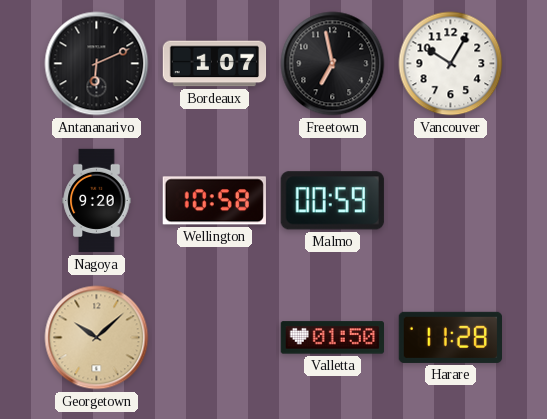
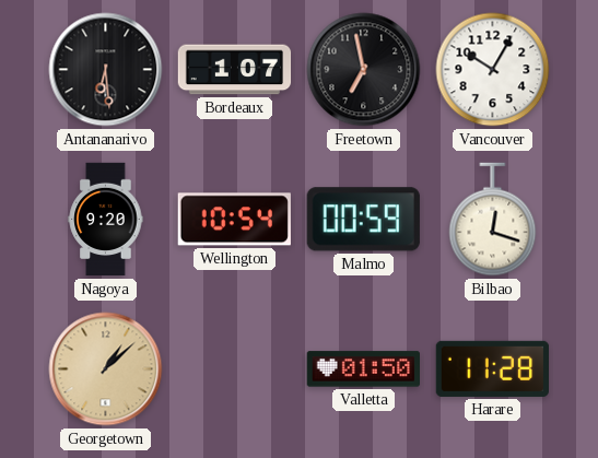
Antananarivo: 6:11 -> 6:29 (106, 70)
Wellington: 10:58 -> 10:54 (234, 220)
Bilbao: none -> 12:18 (493, 220)
Georgetown: 10:08 -> 1:08 (106, 369)
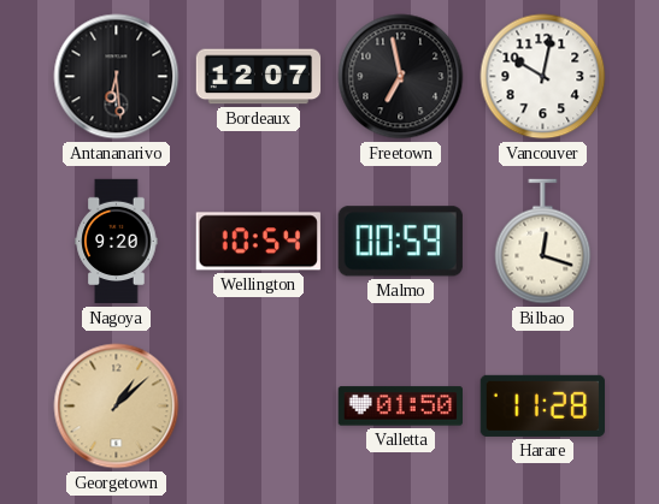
Bordeaux: 1:07 -> 12:07 (259, 77)
Vancouver: 10:05 -> 10:02 (543, 77)
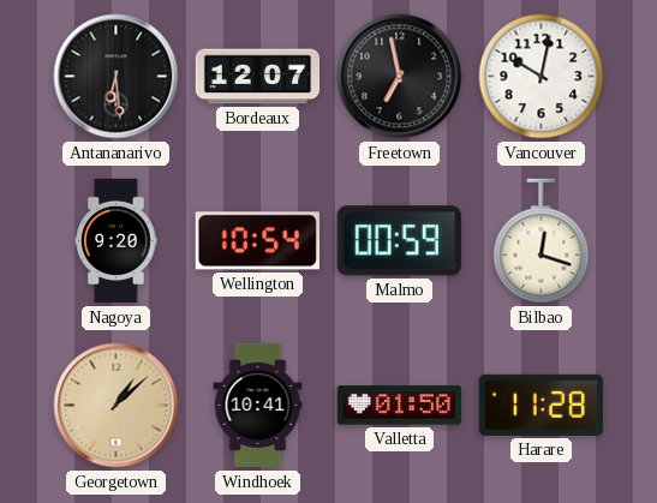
Windhoek: none -> 10:41 (258, 406)
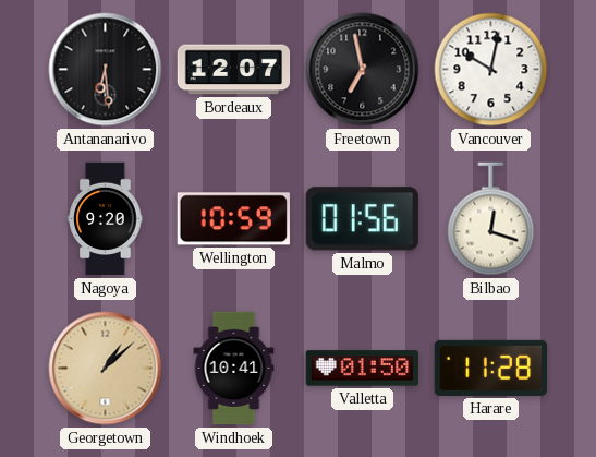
Wellington: 10:54 -> 10:59 (233, 219)
Malmo: 00:59 -> 01:56 (362, 219)
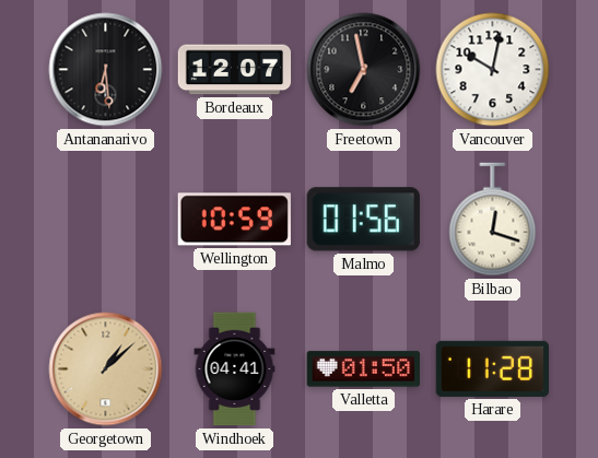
Nagoya: 9:20 -> none (106, 219)
Windhoek: 10:41 -> 04:41 (235, 369)
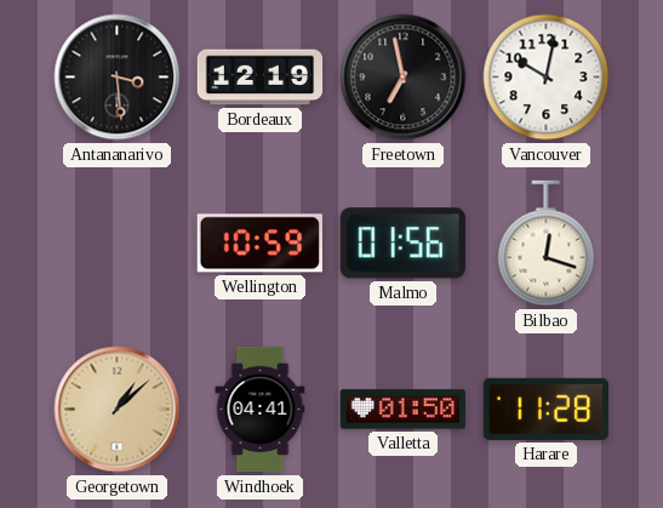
Antananarivo: 6:29 -> 3:29 (118, 78)
Bordeaux: 12:07 -> 12:19 (261, 78)
